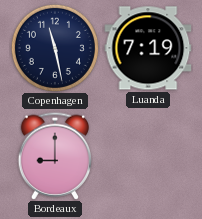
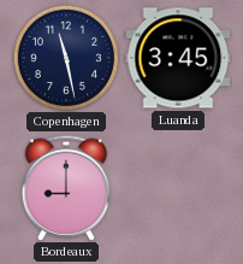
Luanda: 7:19 -> 3:45 (178, 58)
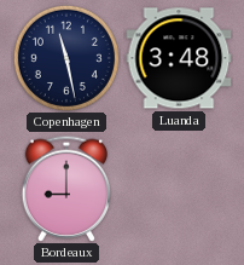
Luanda: 3:45 -> 3:48 (179, 58)
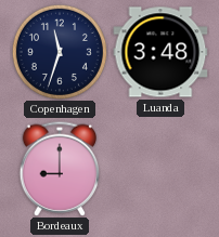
Copenhagen: 11:28 -> 11:33 (60, 52)
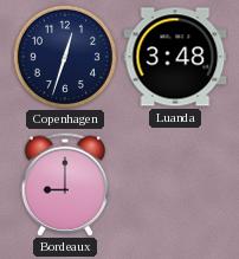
Copenhagen: 11:33 -> 12:33 (65, 57)
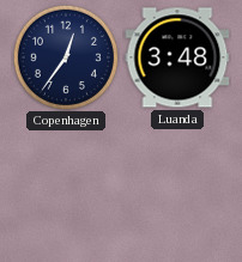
Copenhagen: 12:33 -> 12:36 (66, 57)
Bordeaux: 9:00 -> none (65, 184)
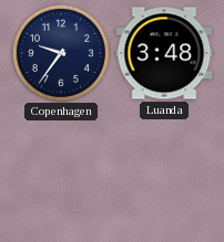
Copenhagen: 12:36 -> 9:36 (61, 53)
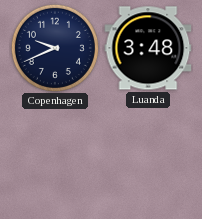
Copenhagen: 9:36 -> 9:41 (55, 48)
